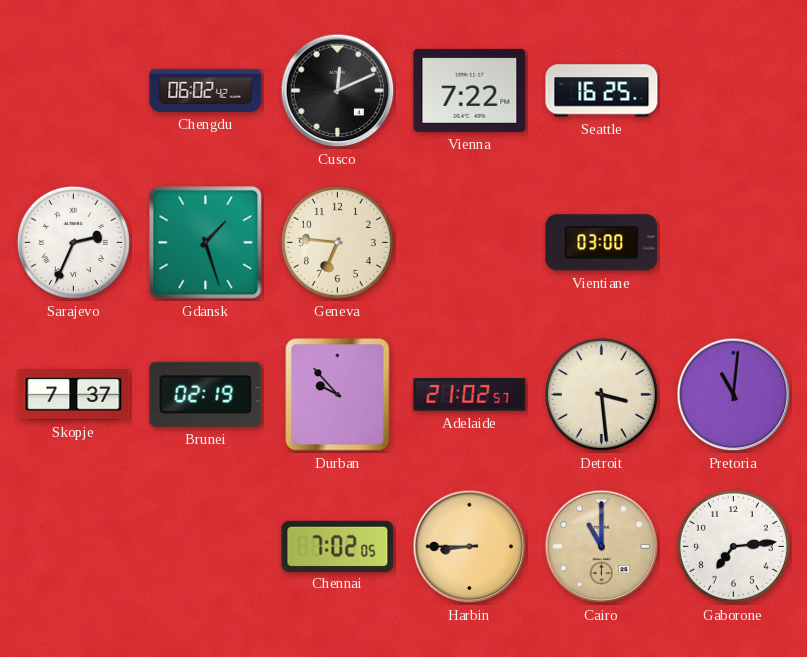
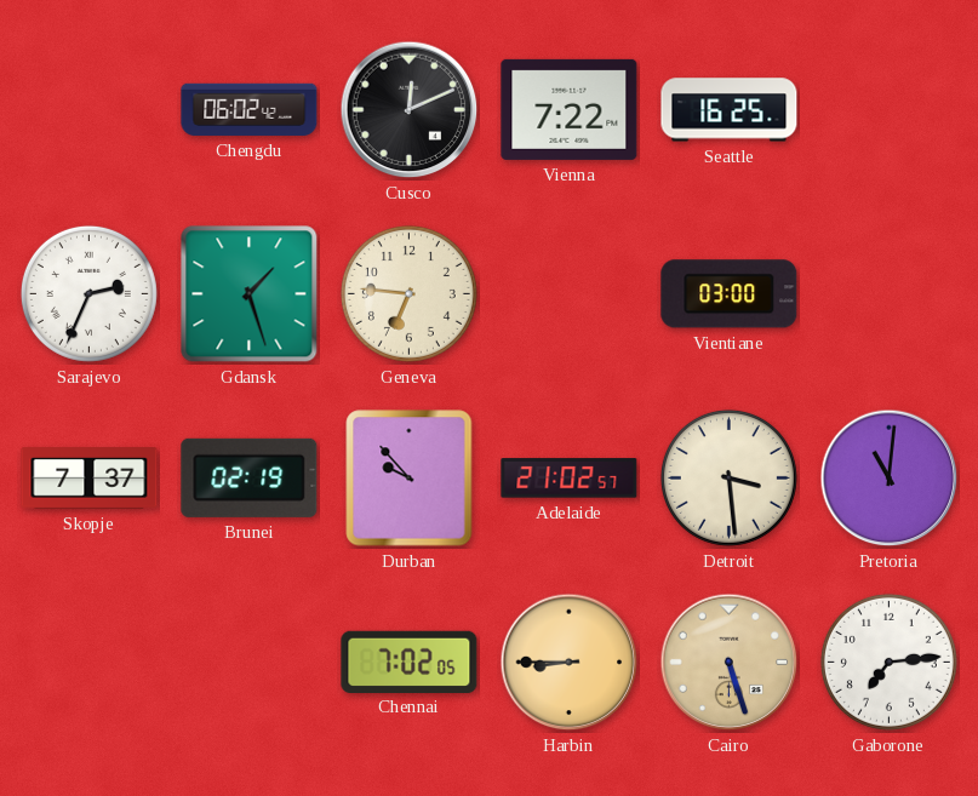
Cairo: 11:00 -> 5:27 (730, 663)
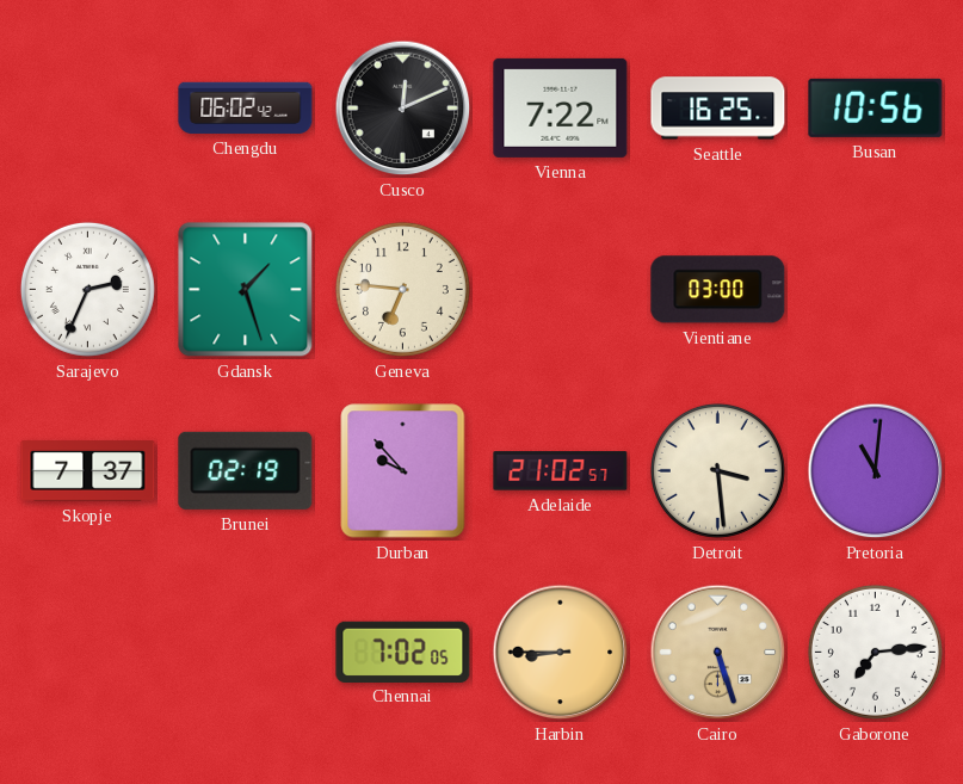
Busan: none -> 10:56 (876, 107)
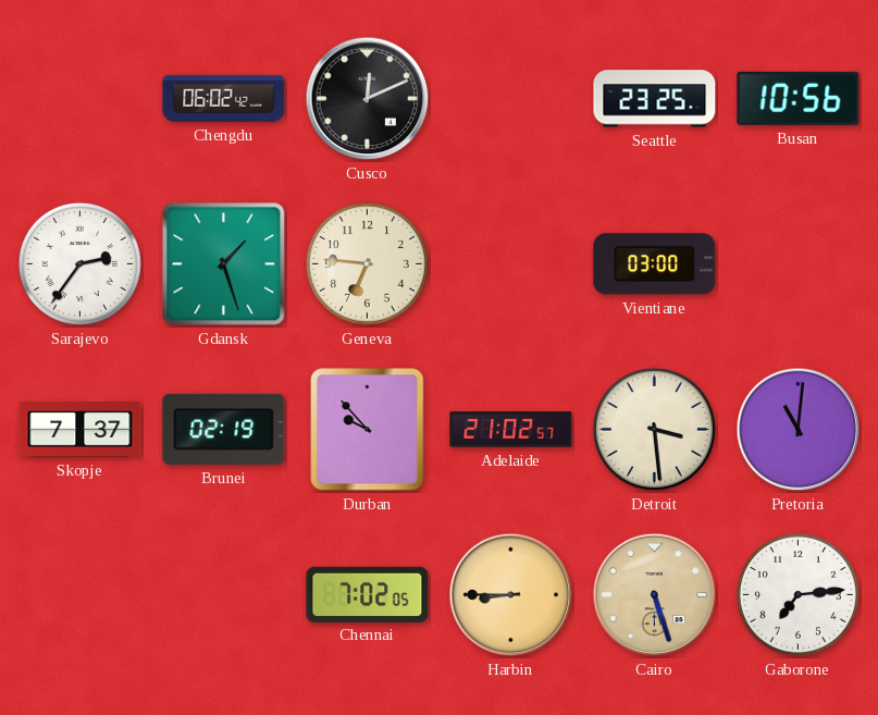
Vienna: 7:22 -> none (561, 107)
Seattle: 16:25 -> 23:25 (655, 99)
Sarajevo: 2:34 -> 2:36 (79, 263)
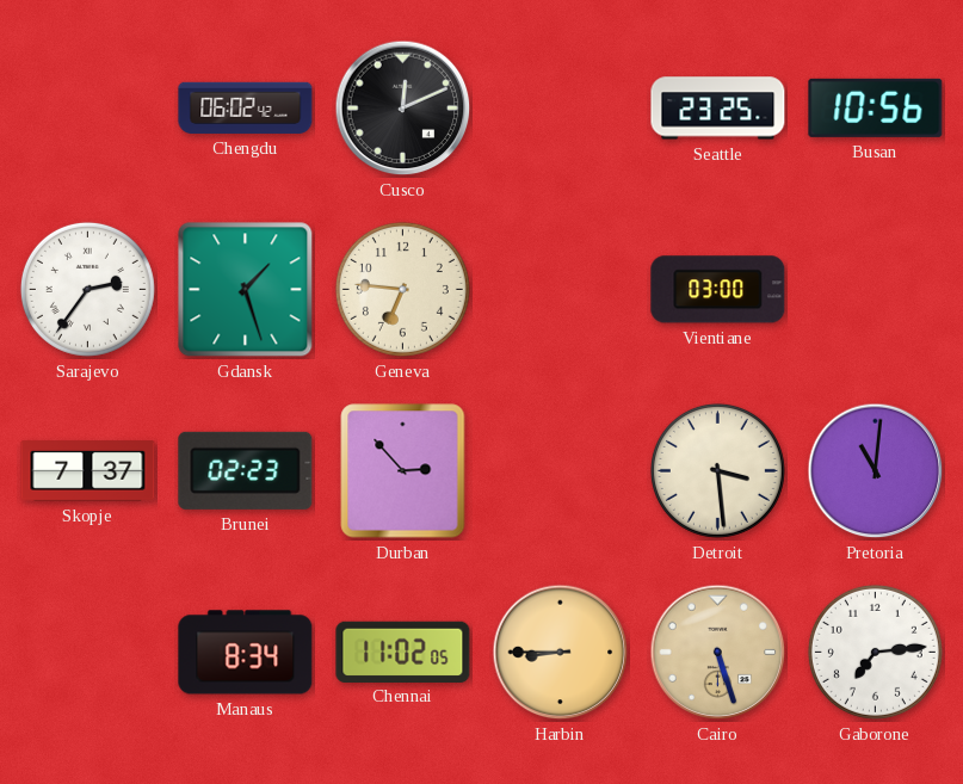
Brunei: 02:19 -> 02:23 (246, 470)
Durban: 9:53 -> 2:53 (403, 471)
Adelaide: 21:02 -> none (511, 430)
Manaus: none -> 8:34 (246, 653)
Chennai: 7:02 -> 11:02 (403, 652)
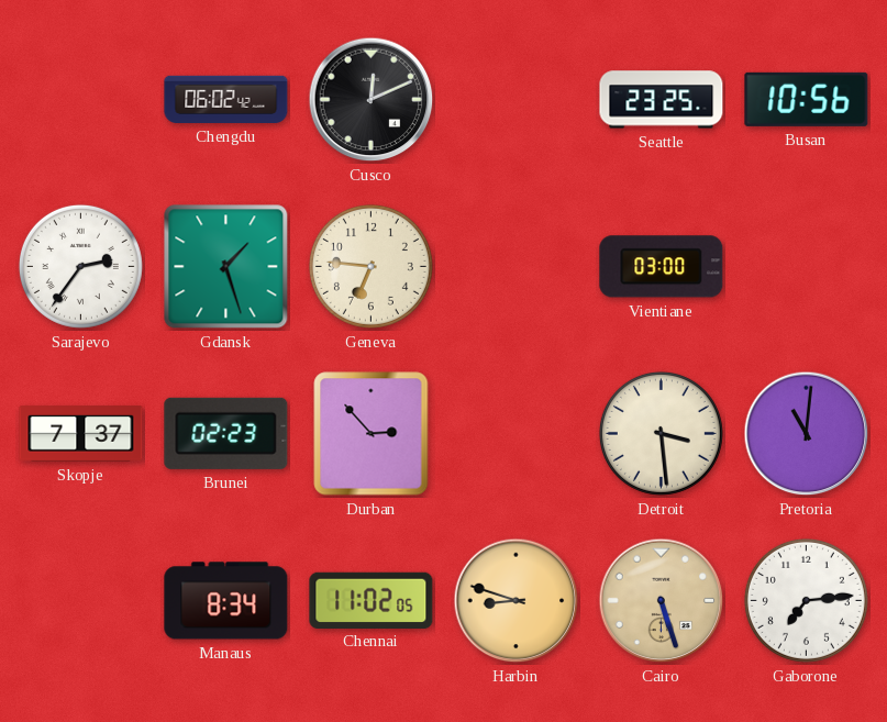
Harbin: 8:45 -> 8:48 (517, 601)
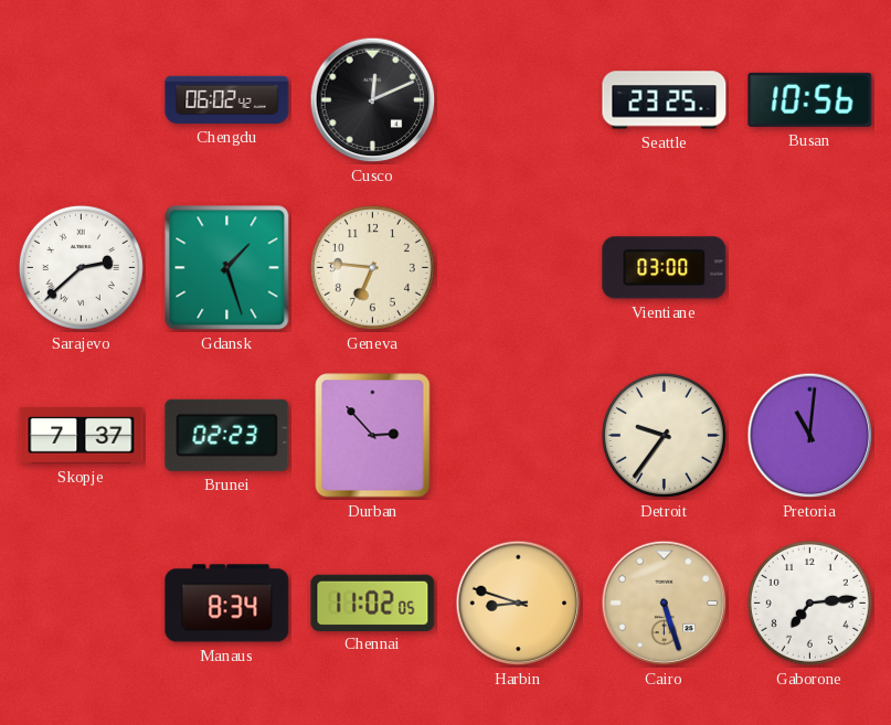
Sarajevo: 2:36 -> 2:38 (81, 267)
Detroit: 3:29 -> 9:36 (664, 435)
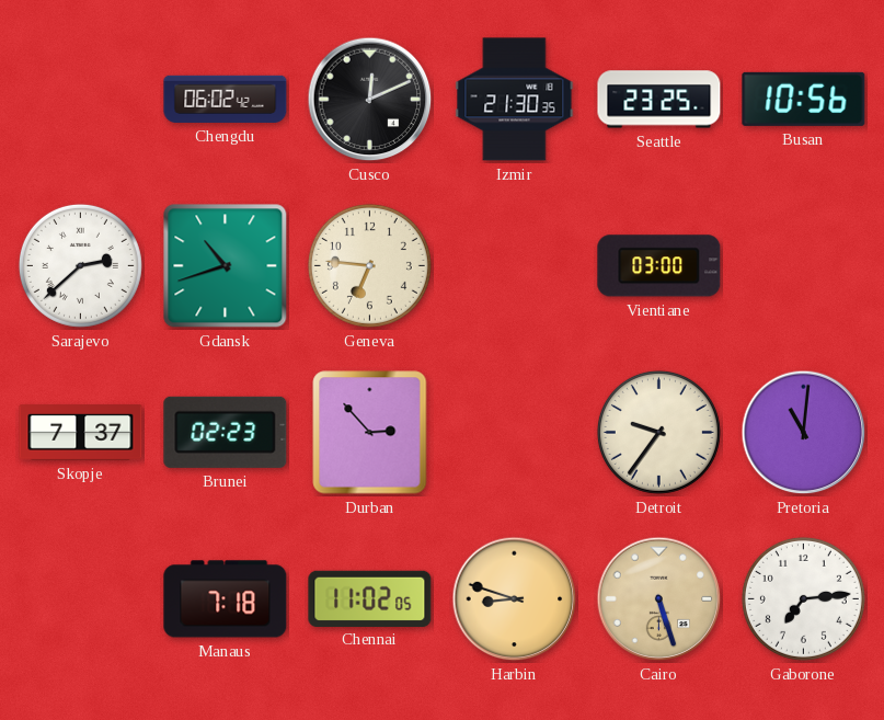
Izmir: none -> 21:30 (515, 100)
Gdansk: 1:27 -> 10:42 (226, 266)
Manaus: 8:34 -> 7:18 (226, 599)
